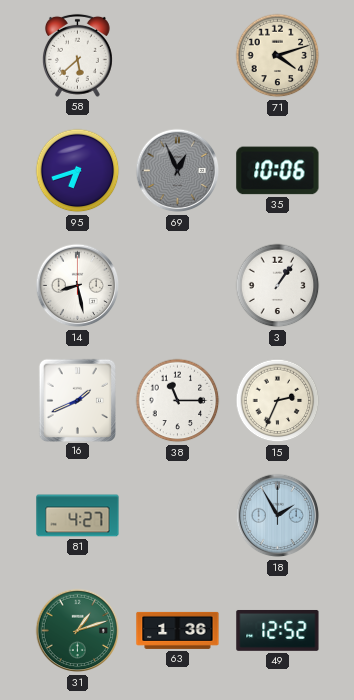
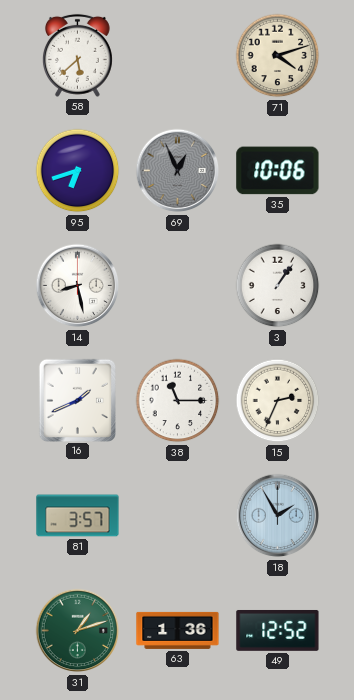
81: 4:27 -> 3:57 (78, 516)
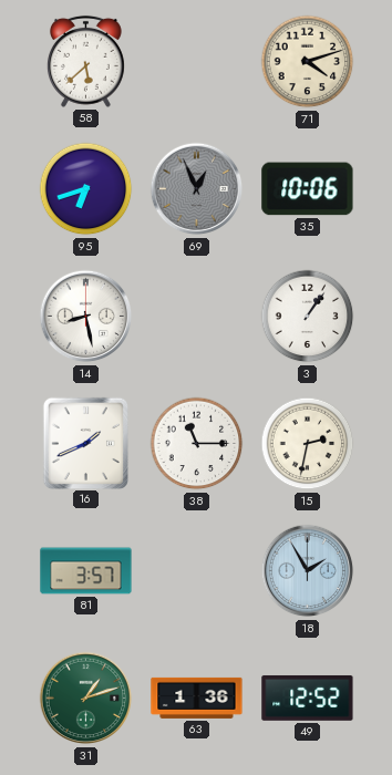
15: 2:34 -> 2:32 (308, 444)
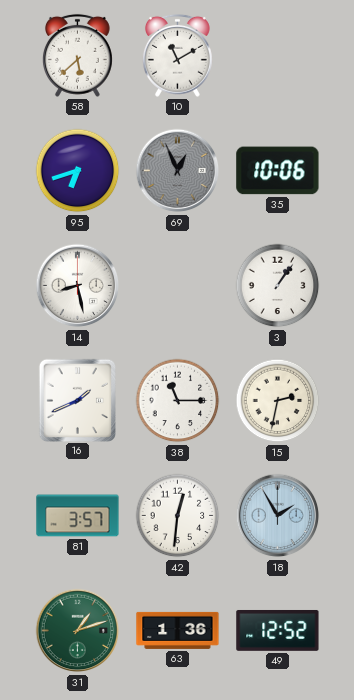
10: none -> 11:10 (177, 55)
71: 4:12 -> none (308, 62)
42: none -> 12:31 (178, 516)
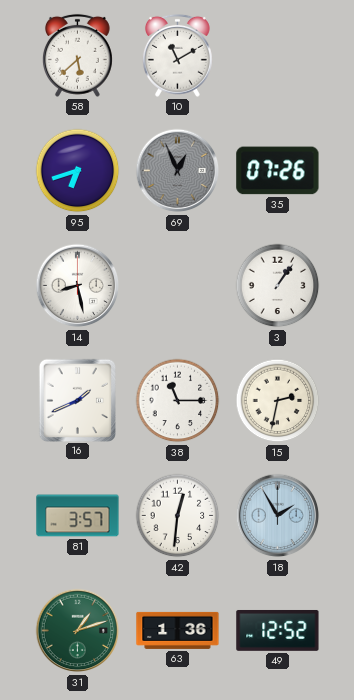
35: 10:06 -> 07:26 (278, 171)
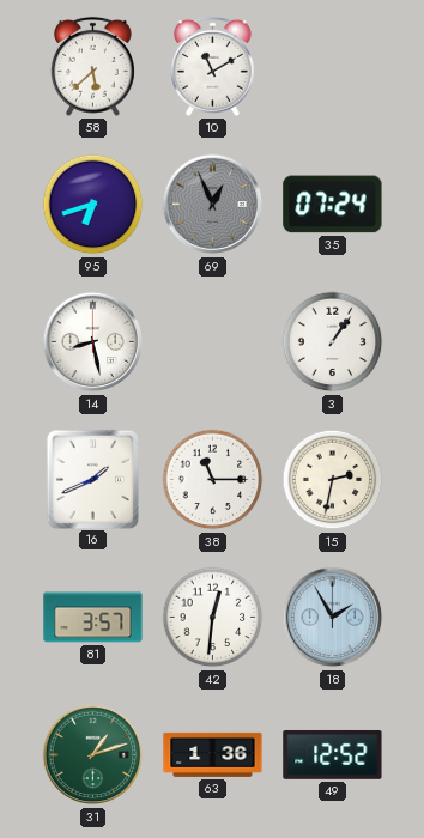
35: 07:26 -> 07:24 (333, 205)
